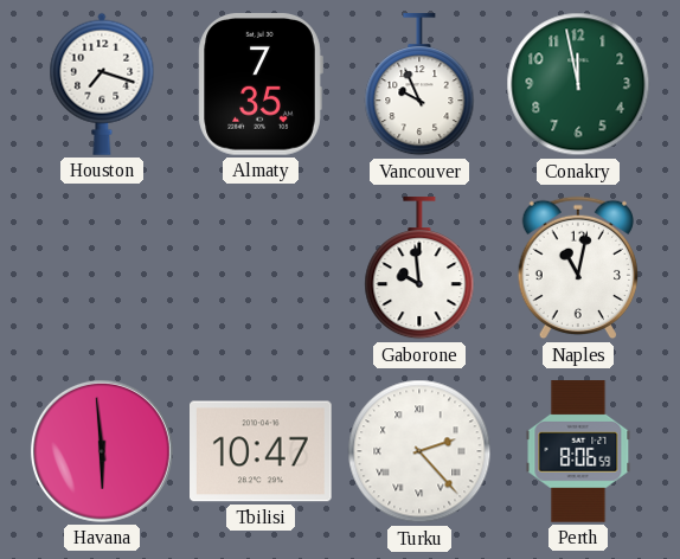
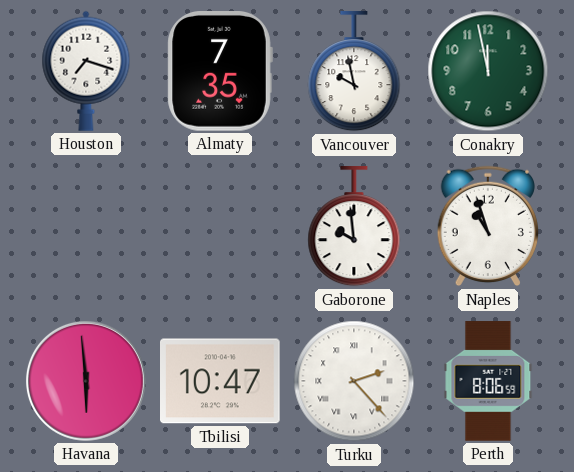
Vancouver: 9:56 -> 9:58 (354, 72)
Naples: 11:02 -> 10:57 (487, 226)
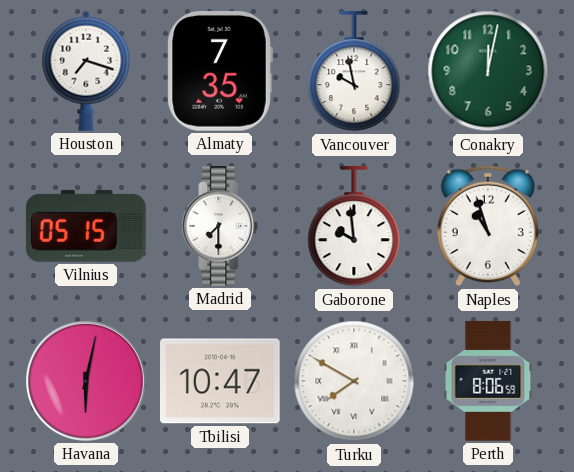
Conakry: 11:58 -> 12:02 (488, 71)
Vilnius: none -> 05:15 (87, 226)
Madrid: none -> 7:30 (220, 226)
Havana: 5:59 -> 6:02 (86, 381)
Turku: 2:23 -> 7:50 (354, 381)
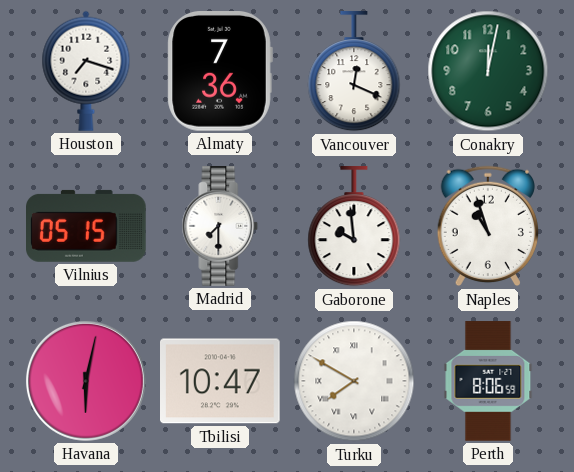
Almaty: 7:35 -> 7:36 (220, 72)
Vancouver: 9:58 -> 12:19 (354, 72)
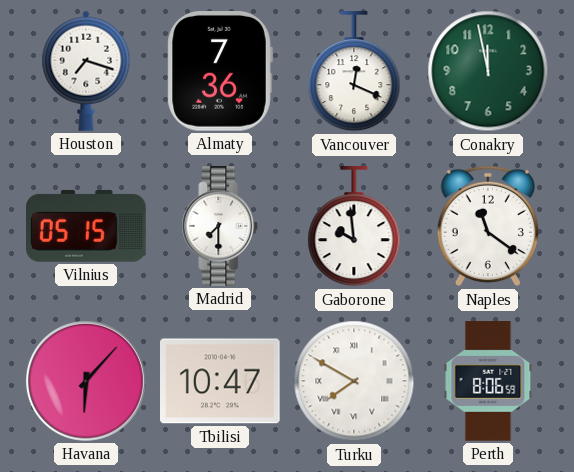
Conakry: 12:02 -> 11:58 (488, 71)
Naples: 10:57 -> 11:21 (487, 226)
Havana: 6:02 -> 6:07 (86, 381)
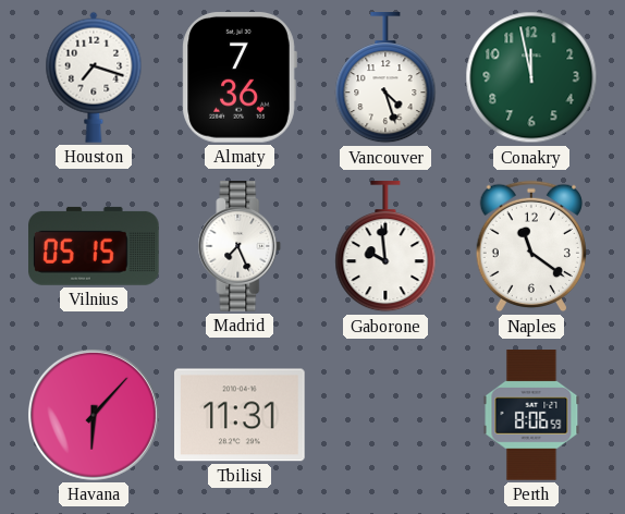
Vancouver: 12:19 -> 4:27 (385, 78)
Madrid: 7:30 -> 7:26 (240, 246)
Tbilisi: 10:47 -> 11:31 (241, 415)
Turku: 7:50 -> none (354, 381)
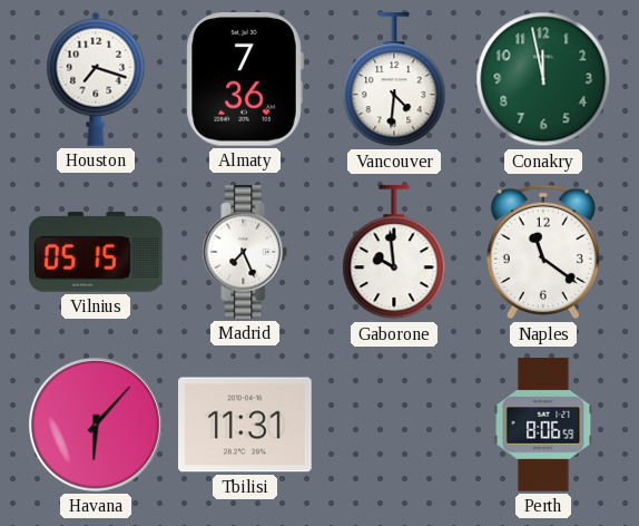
Vancouver: 4:27 -> 4:31 (394, 80)
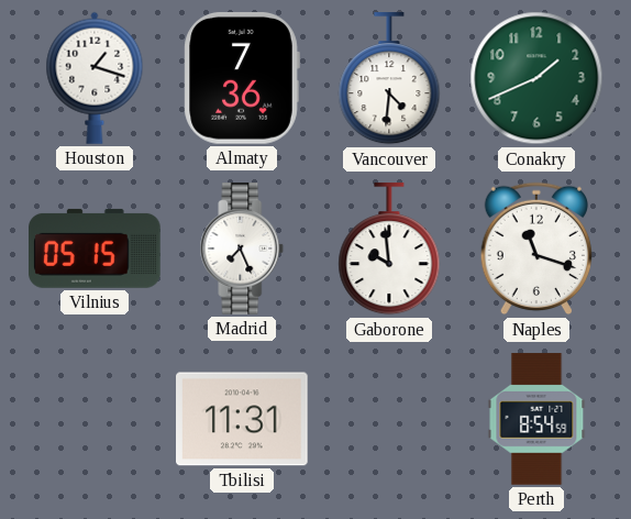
Houston: 7:18 -> 1:18 (95, 78)
Conakry: 11:58 -> 1:41 (536, 78)
Naples: 11:21 -> 11:18 (535, 249)
Havana: 6:07 -> none (96, 425)
Perth: 8:06 -> 8:54 (536, 419)
